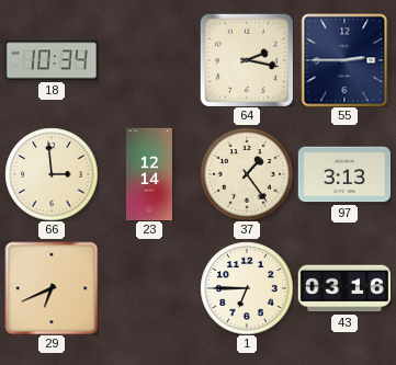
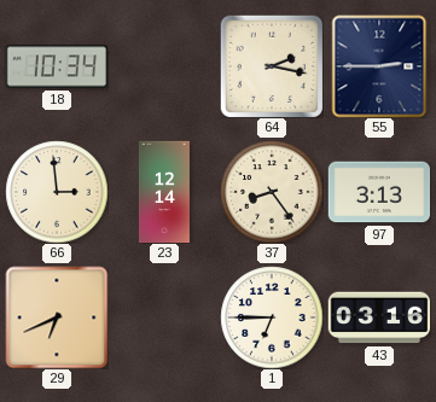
37: 1:24 -> 8:24 (272, 192)
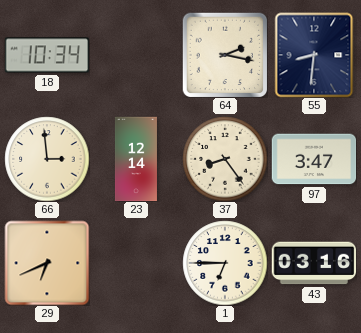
55: 2:45 -> 8:31 (314, 55)
97: 3:13 -> 3:47 (314, 159)
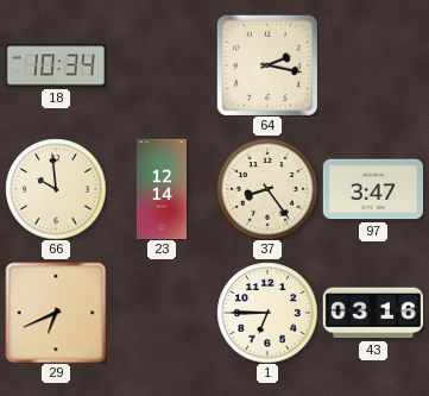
55: 8:31 -> none (314, 55)
66: 2:59 -> 9:59 (56, 189)
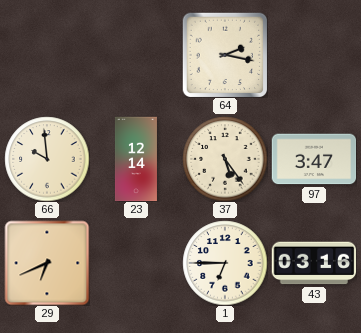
18: 10:34 -> none (56, 65)
37: 8:24 -> 5:24 (225, 159)
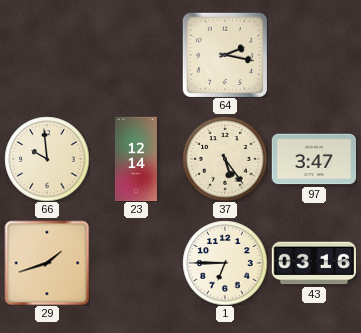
29: 6:41 -> 1:42 (47, 263)
